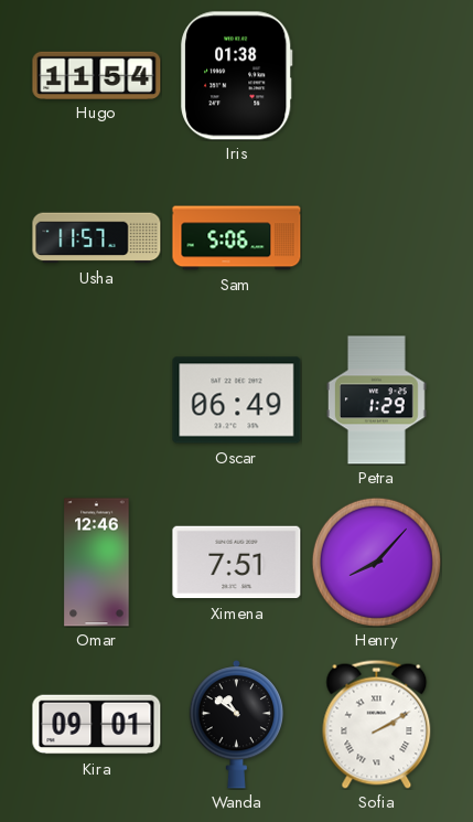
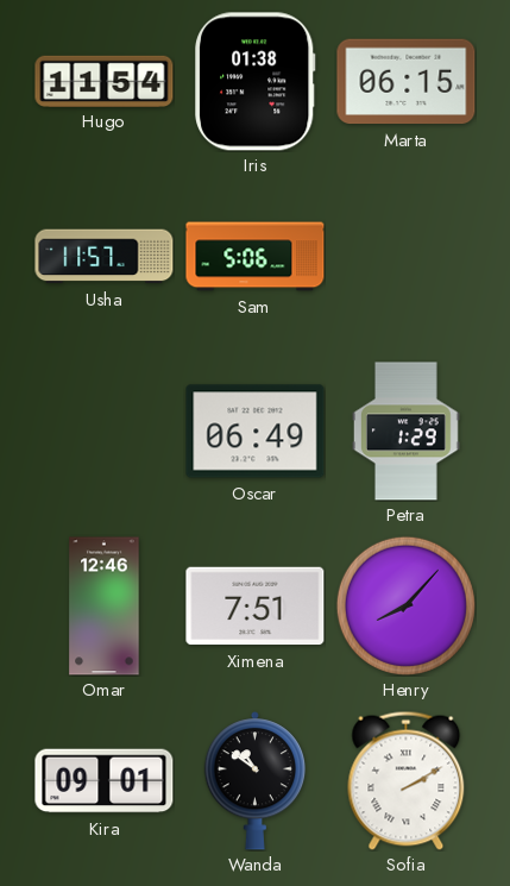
Marta: none -> 06:15 (407, 82)
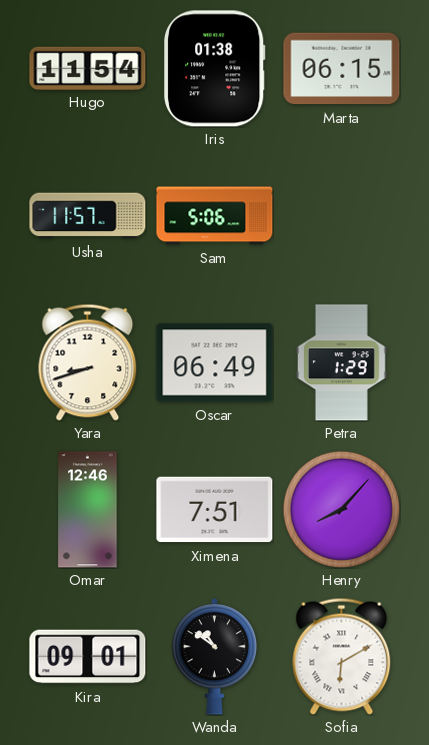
Yara: none -> 8:42 (88, 362)
Sofia: 2:10 -> 6:10 (342, 656)
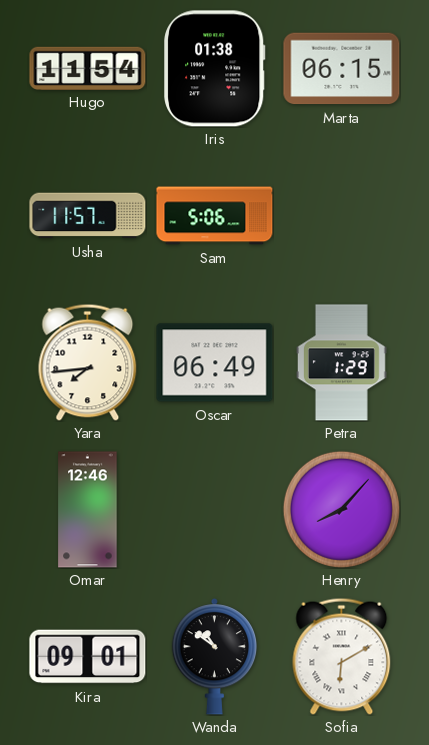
Yara: 8:42 -> 7:44 (88, 362)
Ximena: 7:51 -> none (215, 510)
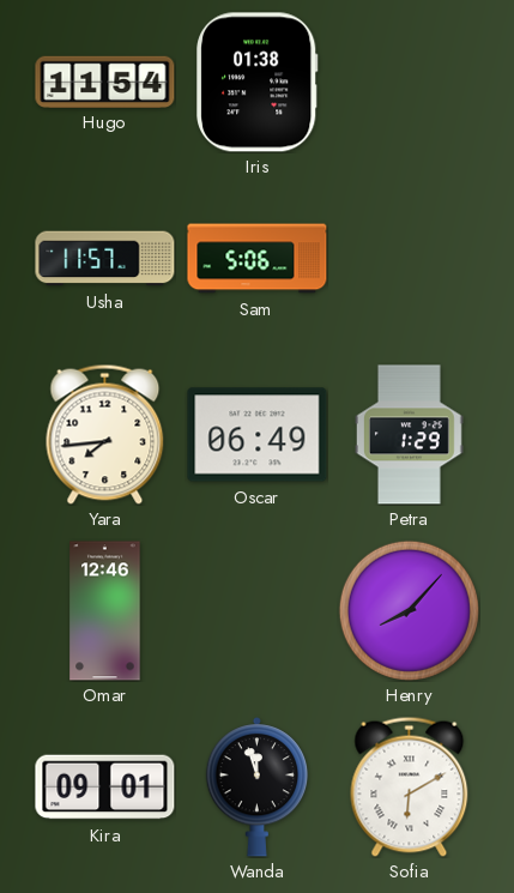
Marta: 06:15 -> none (342, 69)
Wanda: 10:51 -> 11:57 (256, 788)
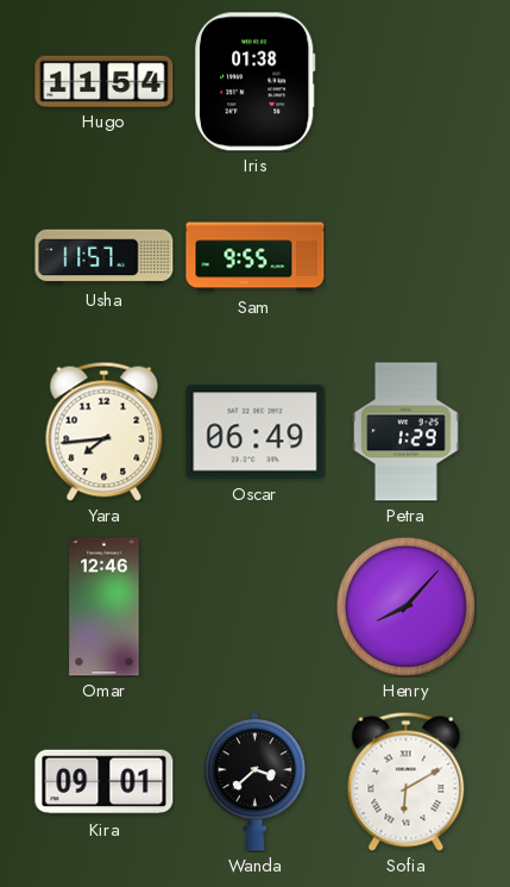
Sam: 5:06 -> 9:55 (256, 257)
Wanda: 11:57 -> 3:38 (254, 782)
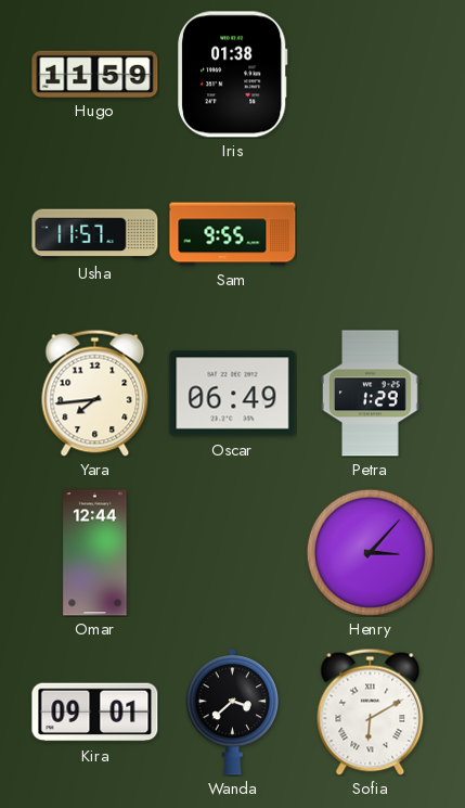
Hugo: 11:54 -> 11:59 (95, 74)
Omar: 12:46 -> 12:44 (95, 553)
Henry: 8:07 -> 3:07 (370, 552)
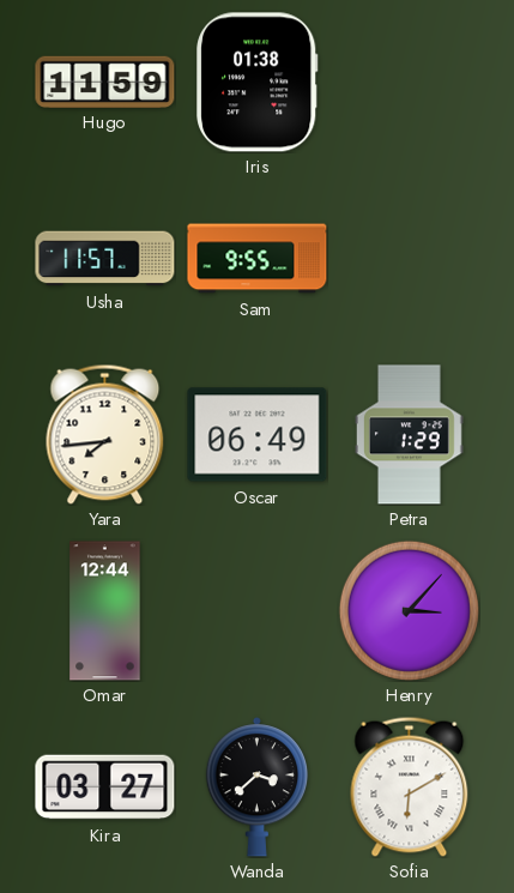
Kira: 09:01 -> 03:27 (105, 788)
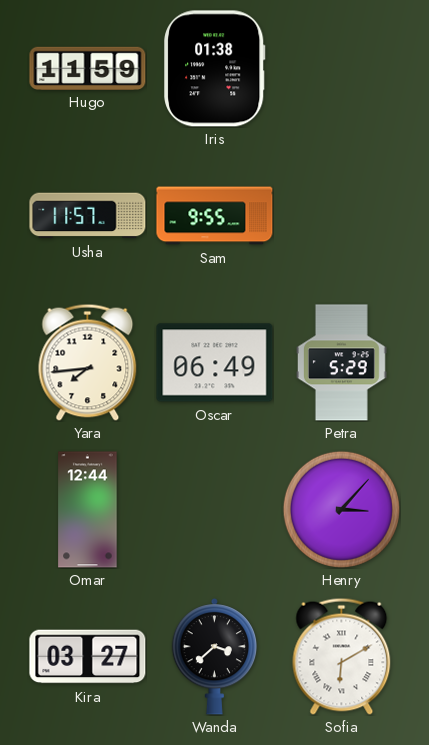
Petra: 1:29 -> 5:29 (341, 363)
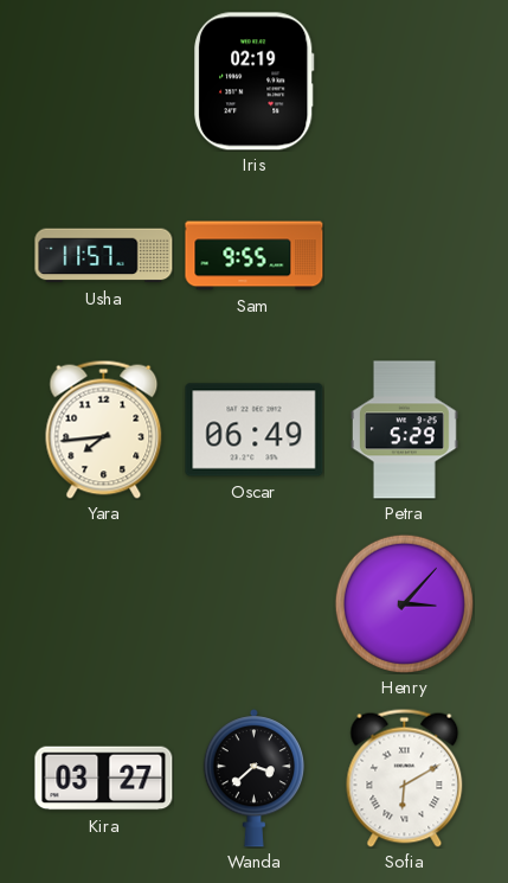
Hugo: 11:59 -> none (88, 68)
Iris: 01:38 -> 02:19 (255, 82)
Omar: 12:44 -> none (88, 510)
